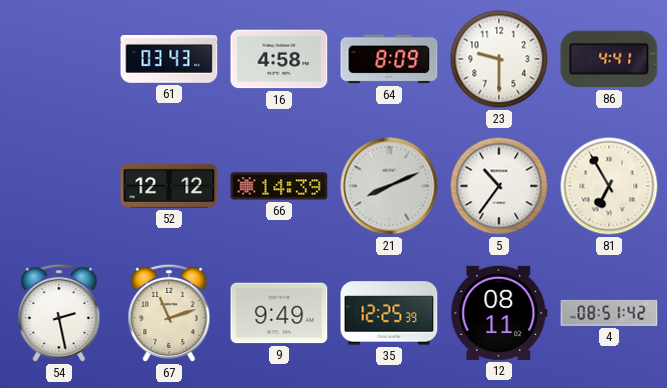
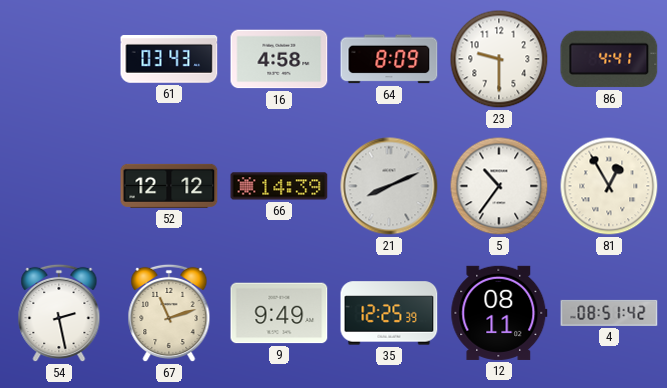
81: 6:55 -> 12:55 (609, 186)
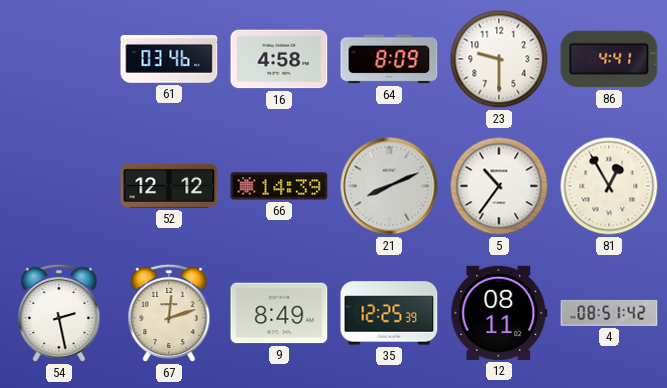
61: 03:43 -> 03:46 (169, 60)
67: 11:12 -> 12:12 (169, 313)
9: 9:49 -> 8:49 (279, 313)
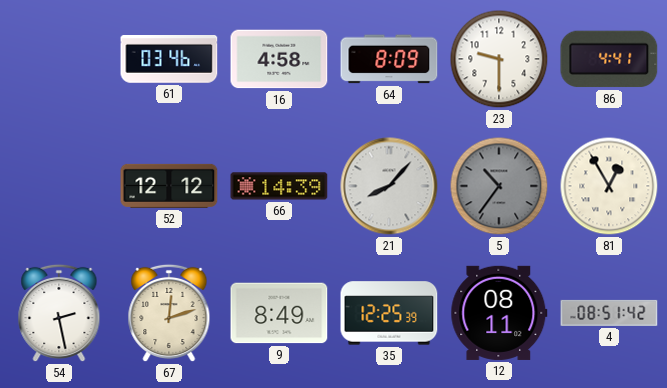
21: 8:11 -> 8:07 (389, 186)
5 dial: white -> grey (499, 186)
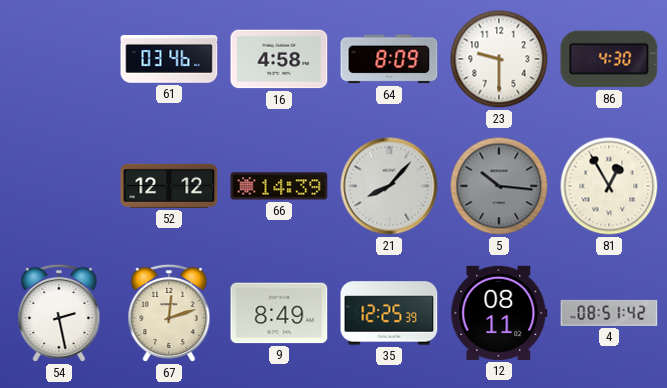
86: 4:41 -> 4:30 (609, 59)
5: 10:36 -> 10:16 (499, 186)
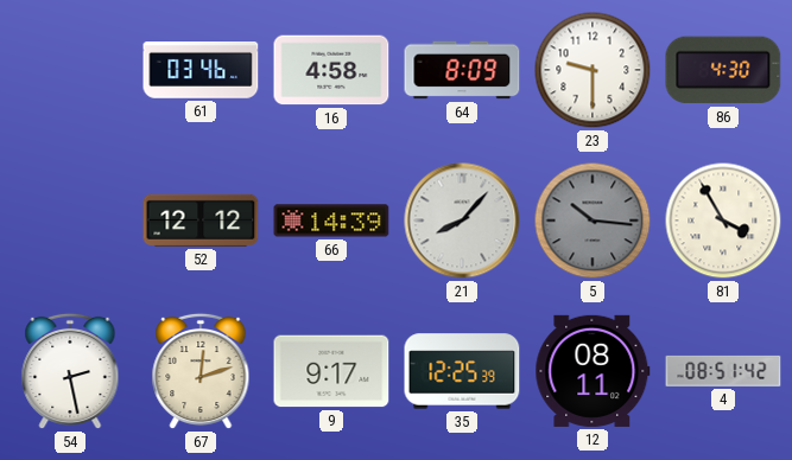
81: 12:55 -> 3:55 (723, 221)
9: 8:49 -> 9:17 (331, 371)
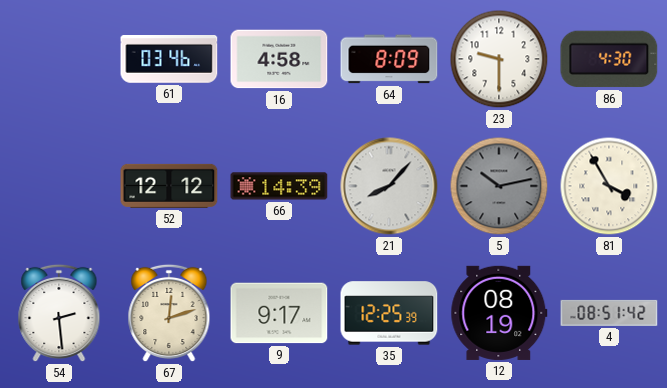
5: 10:16 -> 10:13 (499, 186)
54: 2:28 -> 2:29 (59, 313)
12: 08:11 -> 08:19 (499, 313)
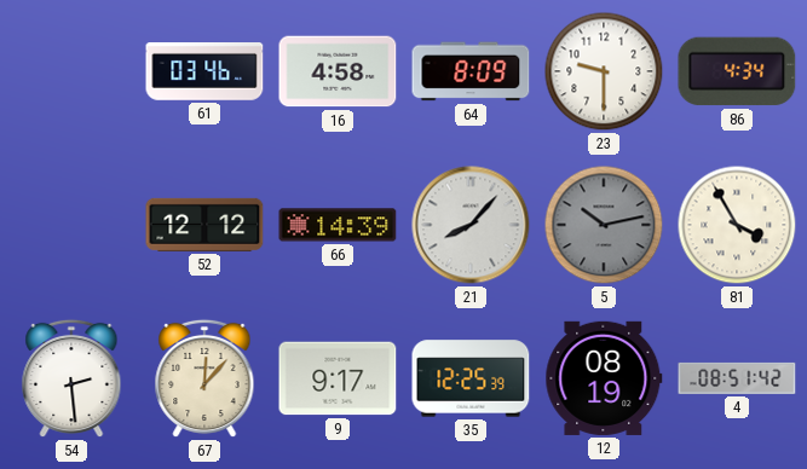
86: 4:30 -> 4:34 (737, 71)
67: 12:12 -> 12:07 (204, 378)
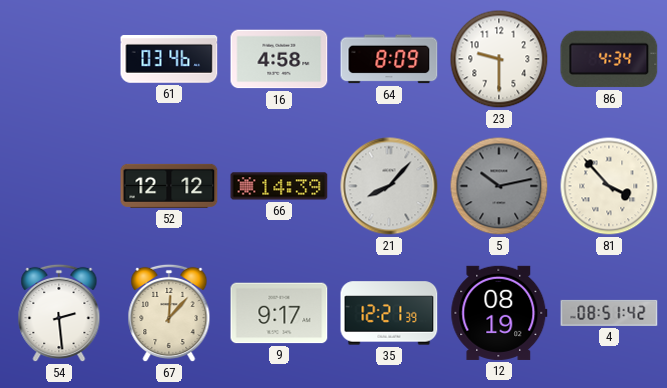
81: 3:55 -> 3:53 (609, 186)
35: 12:25 -> 12:21 (389, 313)
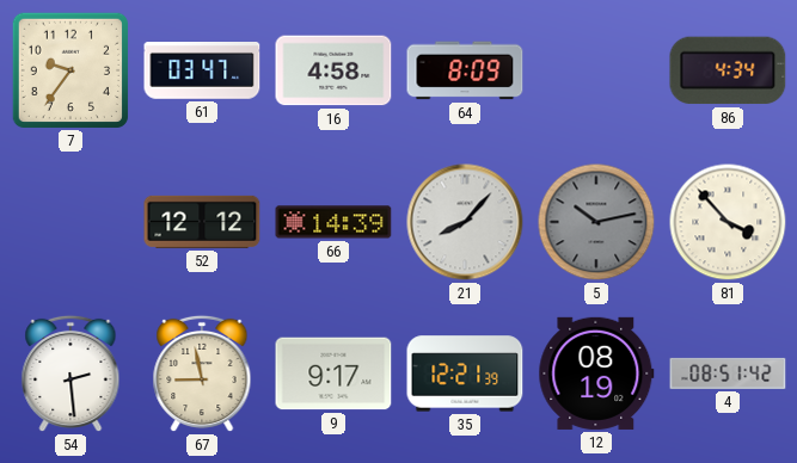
7: none -> 9:36 (69, 69)
61: 03:46 -> 03:47 (202, 72)
23: 9:30 -> none (499, 59)
67: 12:07 -> 8:58 (202, 374)
